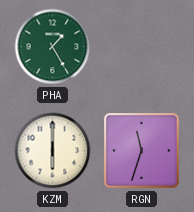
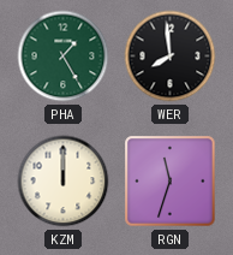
WER: none -> 7:59 (171, 57)
KZM: 6:00 -> 12:00 (64, 182)
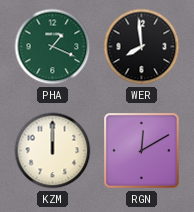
PHA: 1:25 -> 1:19 (53, 47)
RGN: 11:33 -> 12:10 (142, 151)
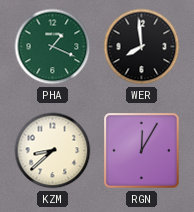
KZM: 12:00 -> 8:38 (53, 151)
RGN: 12:10 -> 12:05 (142, 151)
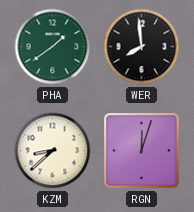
PHA: 1:19 -> 1:39 (53, 47)
RGN: 12:05 -> 12:03 (142, 151)
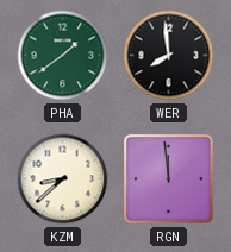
RGN: 12:03 -> 11:59 (169, 179)
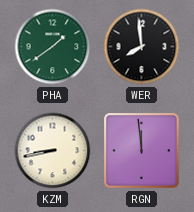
KZM: 8:38 -> 8:43 (53, 151)
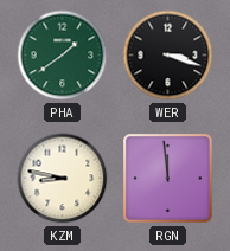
WER: 7:59 -> 3:18 (168, 56)
KZM: 8:43 -> 8:47 (63, 179)
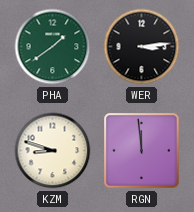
WER: 3:18 -> 3:14 (142, 47)
KZM: 8:47 -> 8:48 (53, 151)
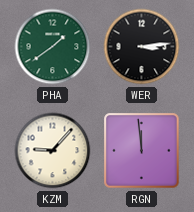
KZM: 8:48 -> 9:07 (53, 151)
